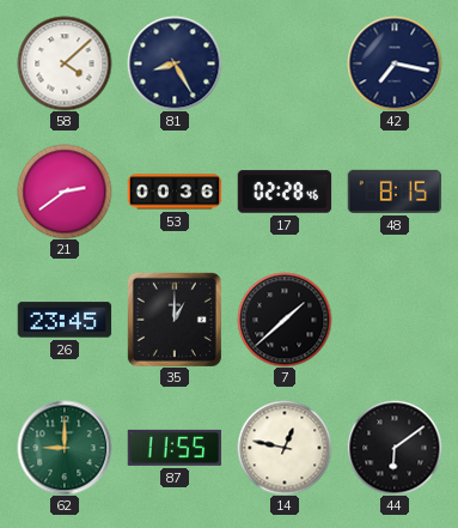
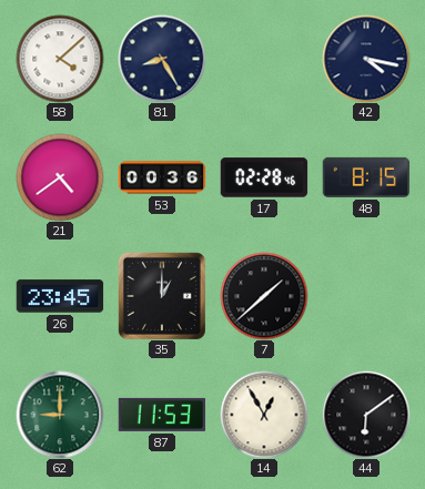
42: 7:17 -> 4:17 (366, 59)
21: 2:39 -> 4:39 (60, 177)
87: 11:55 -> 11:53 (162, 415)
14: 12:47 -> 12:55 (264, 415)
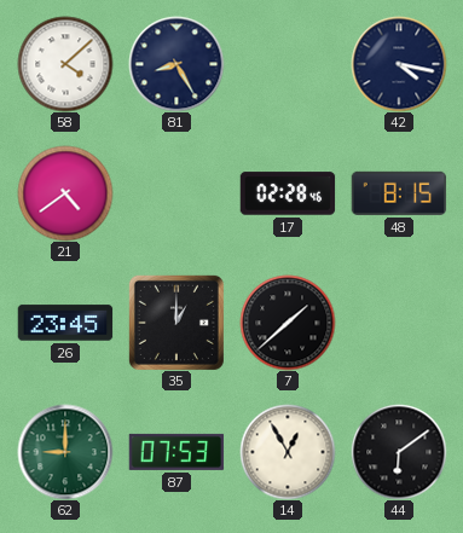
53: 00:36 -> none (162, 177)
87: 11:53 -> 07:53 (176, 452)
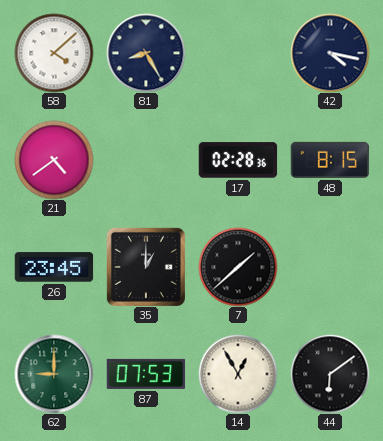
17: 02:28:46 -> 02:28:36 (238, 160)
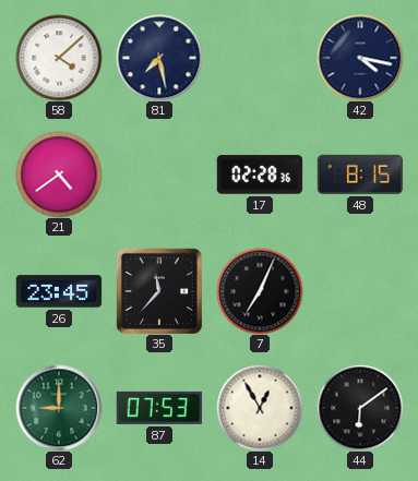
81: 8:25 -> 7:28 (159, 58)
35: 1:00 -> 11:37 (159, 291)
7: 1:38 -> 7:04 (260, 291)
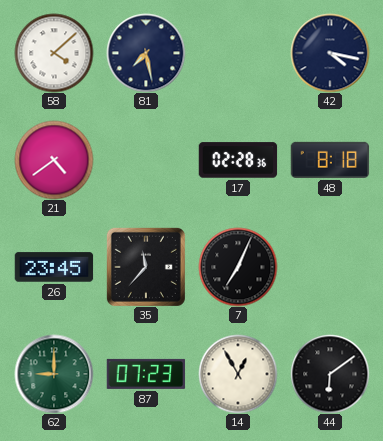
48: 8:15 -> 8:18 (330, 160)
87: 07:53 -> 07:23 (146, 374)
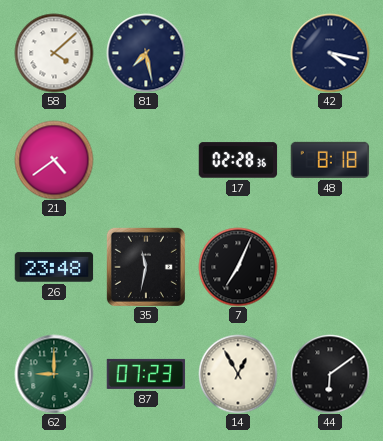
26: 23:45 -> 23:48 (54, 267)
35: 11:37 -> 11:32 (146, 267)
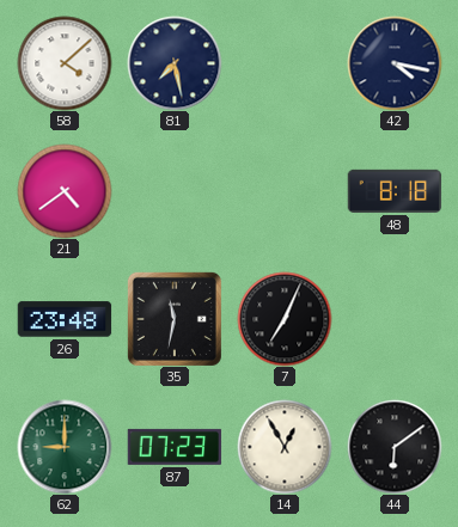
17: 02:28 -> none (238, 160)
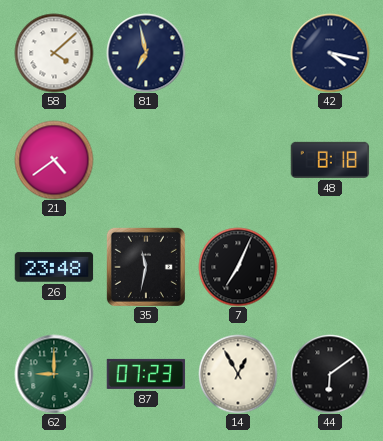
81: 7:28 -> 6:58 (146, 53)
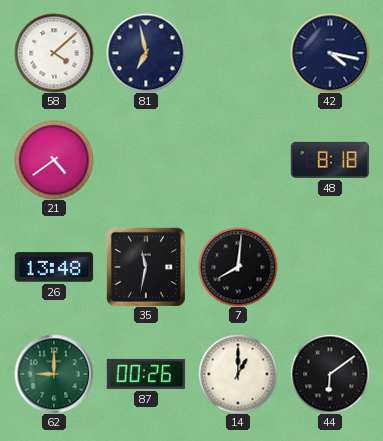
26: 23:48 -> 13:48 (54, 267)
7: 7:04 -> 8:01 (238, 267)
87: 07:23 -> 00:26 (146, 374)
14: 12:55 -> 1:00 (238, 374)
